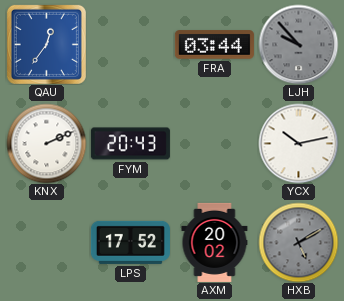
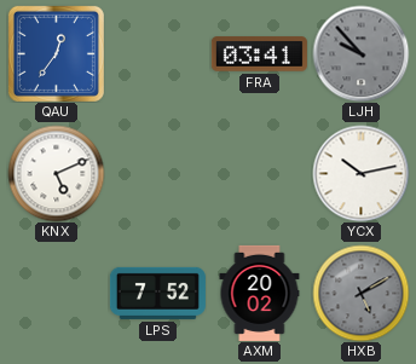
FRA: 03:44 -> 03:41 (259, 54)
KNX: 2:11 -> 5:11 (56, 173)
FYM: 20:43 -> none (130, 144)
LPS: 17:52 -> 7:52 (157, 293)
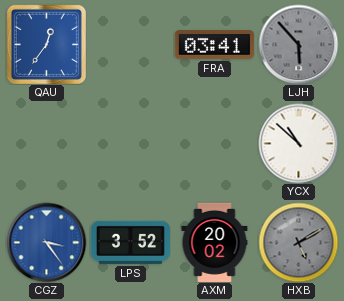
LJH: 9:53 -> 5:53 (298, 44)
KNX: 5:11 -> none (56, 173)
YCX: 10:13 -> 10:52 (298, 143)
CGZ: none -> 3:24 (46, 242)
LPS: 7:52 -> 3:52 (130, 242)
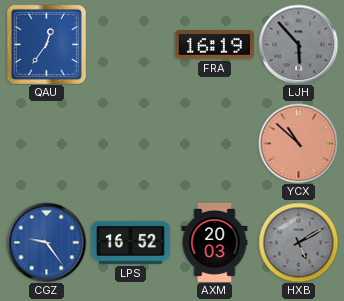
FRA: 03:41 -> 16:19 (214, 45)
YCX dial: white -> salmon (298, 143)
CGZ: 3:24 -> 9:24 (46, 242)
LPS: 3:52 -> 16:52 (130, 242)
AXM: 20:02 -> 20:03 (215, 242)
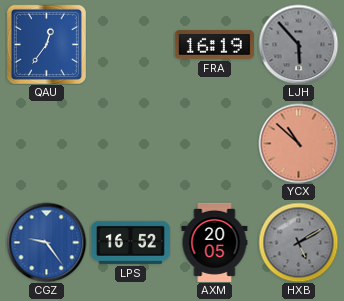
AXM: 20:03 -> 20:05 (215, 242)
